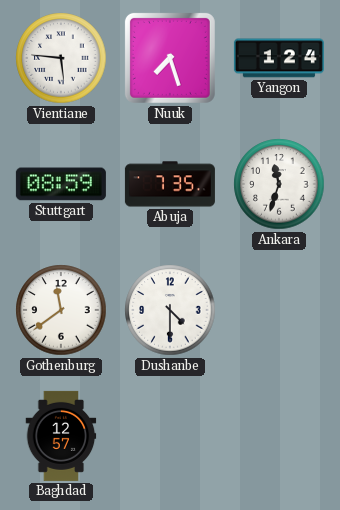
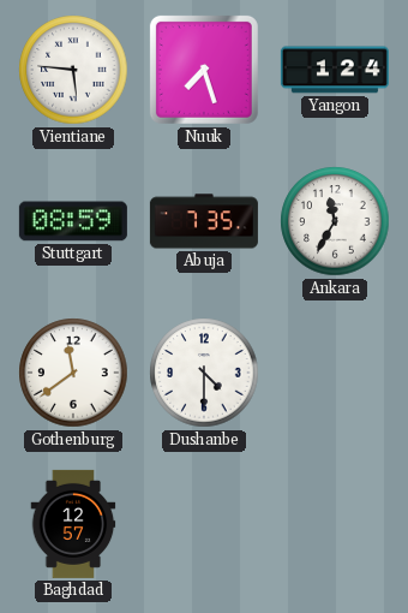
Ankara: 11:33 -> 11:35 (335, 221)
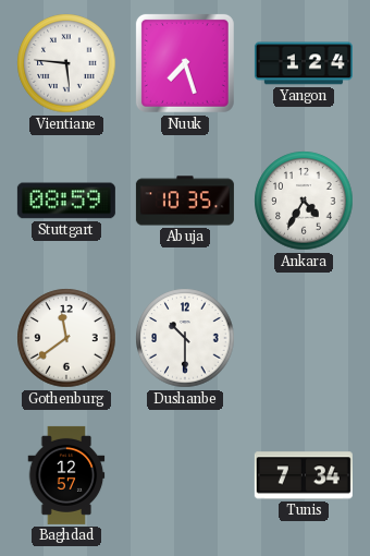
Abuja: 7:35 -> 10:35 (185, 201)
Ankara: 11:35 -> 4:35 (304, 201)
Dushanbe: 4:30 -> 10:30 (185, 338)
Tunis: none -> 7:34 (304, 475)
